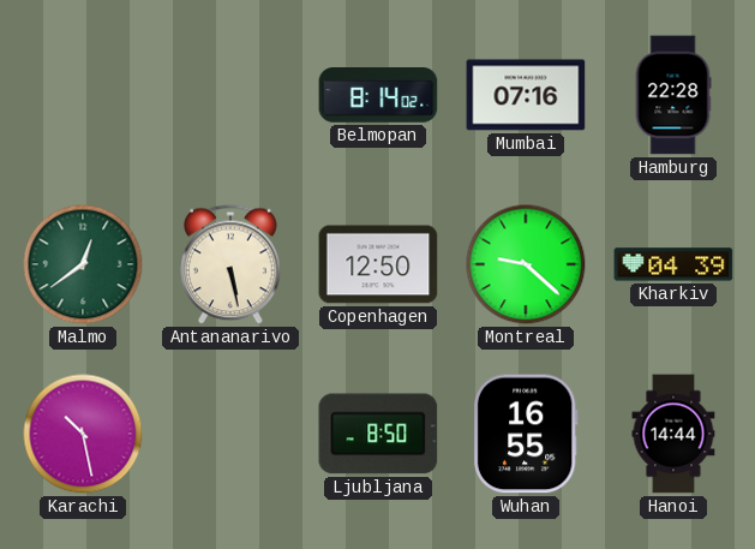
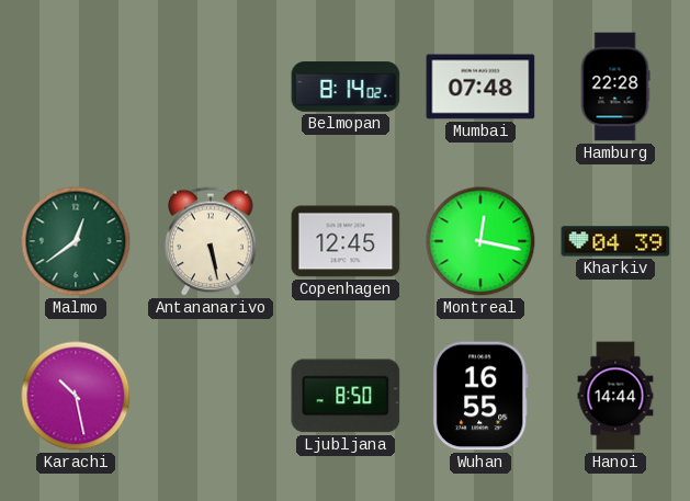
Mumbai: 07:16 -> 07:48 (480, 87)
Copenhagen: 12:50 -> 12:45 (346, 241)
Montreal: 9:22 -> 12:17 (480, 241)
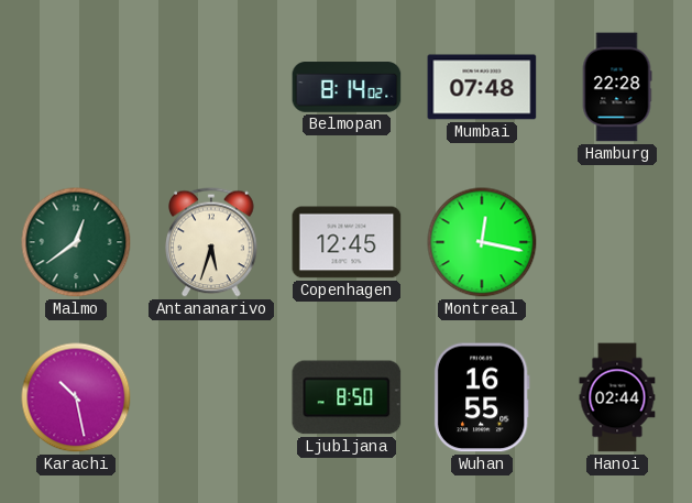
Antananarivo: 5:28 -> 5:33 (211, 242)
Kharkiv: 04:39 -> none (615, 241)
Hanoi: 14:44 -> 02:44 (617, 397)
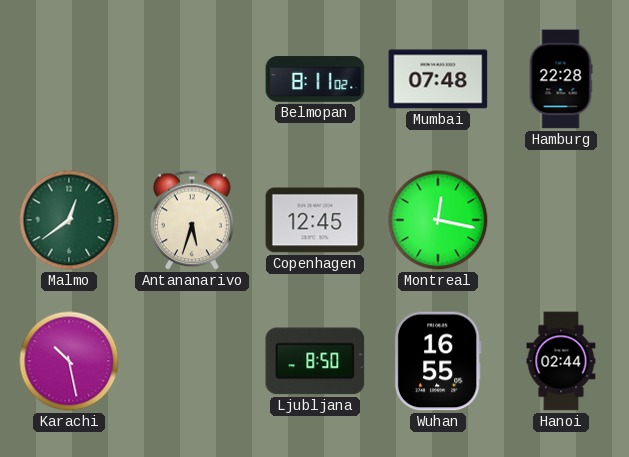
Belmopan: 8:14 -> 8:11 (315, 79)
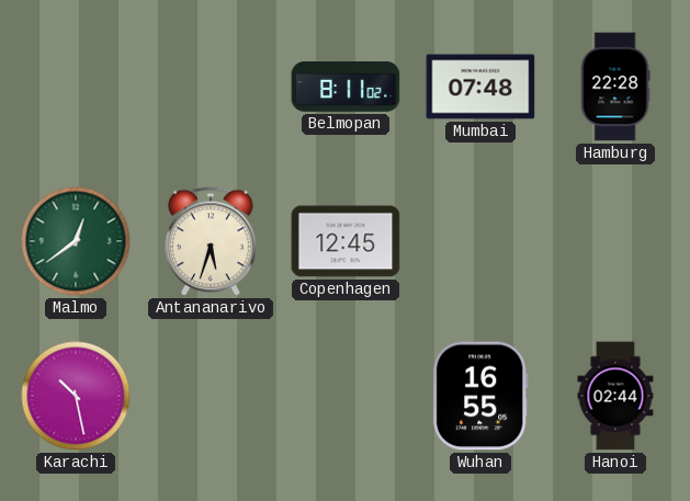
Montreal: 12:17 -> none (438, 220)
Ljubljana: 8:50 -> none (315, 361)
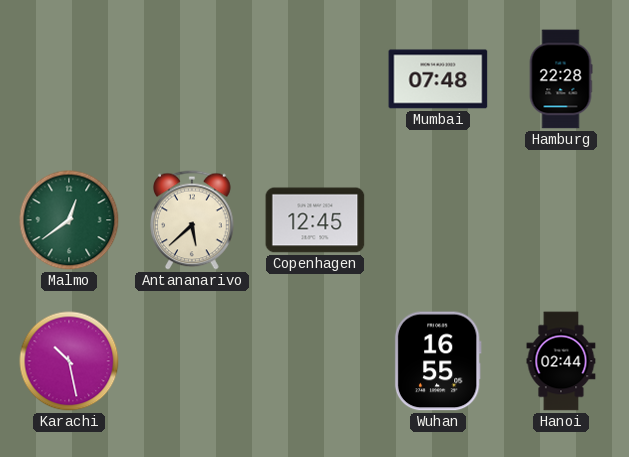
Belmopan: 8:11 -> none (346, 87)
Antananarivo: 5:33 -> 5:38 (192, 220)
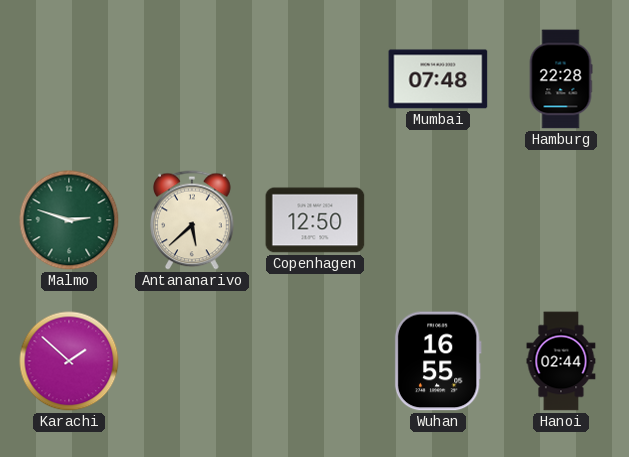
Malmo: 12:39 -> 2:48 (69, 220)
Copenhagen: 12:45 -> 12:50 (315, 220)
Karachi: 10:28 -> 1:52 (69, 361)
